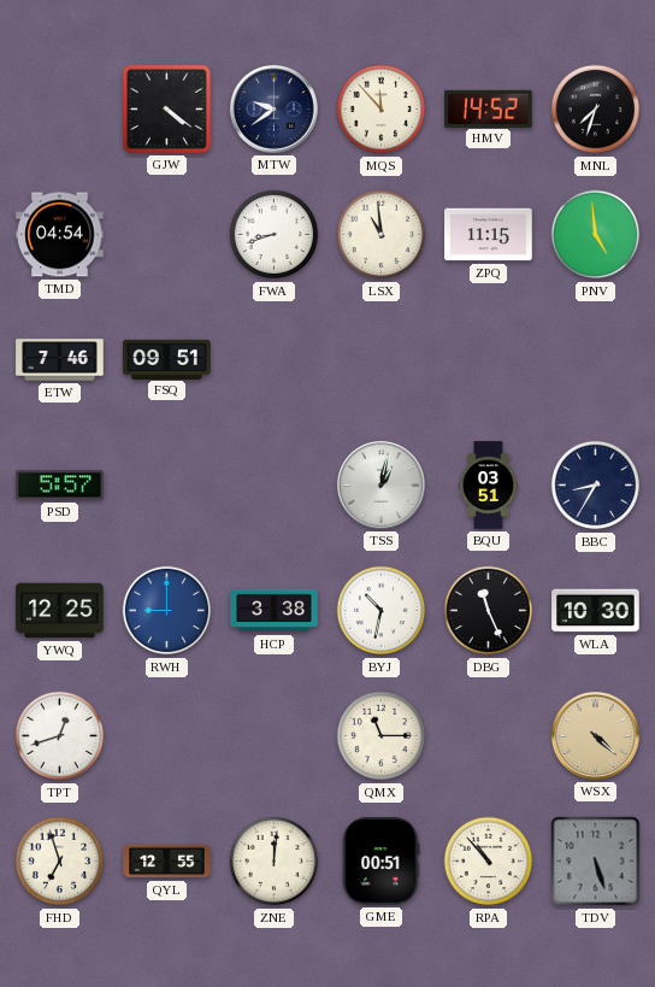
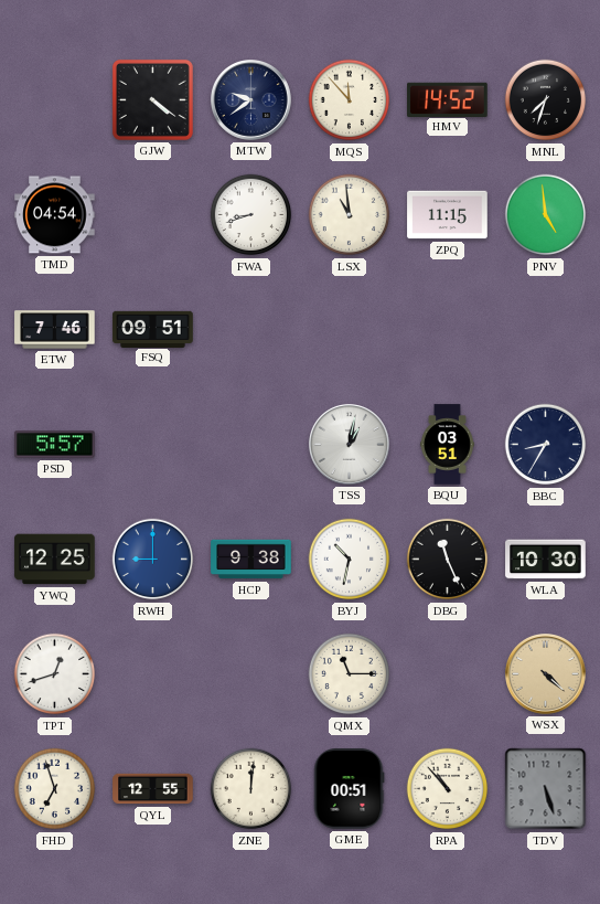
HCP: 3:38 -> 9:38 (251, 560)
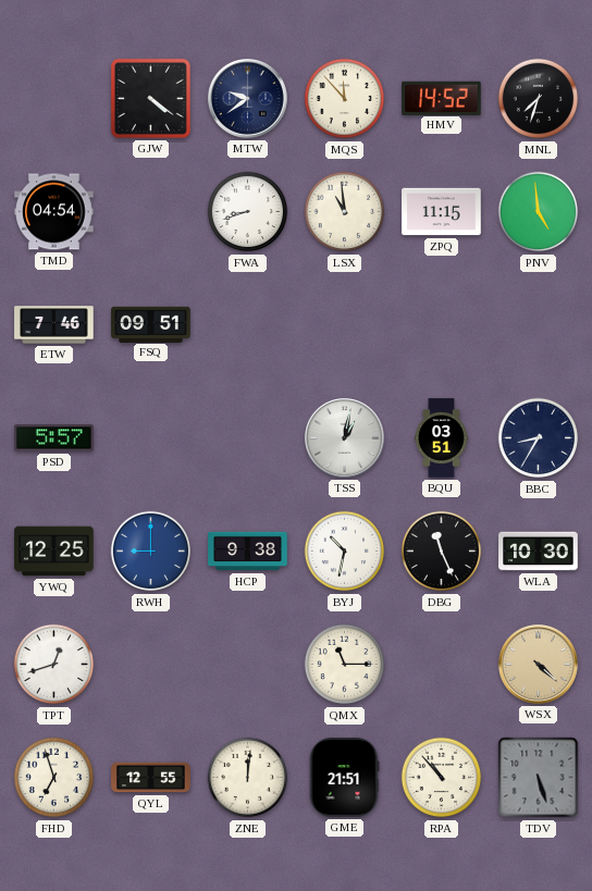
GME: 00:51 -> 21:51 (344, 778)
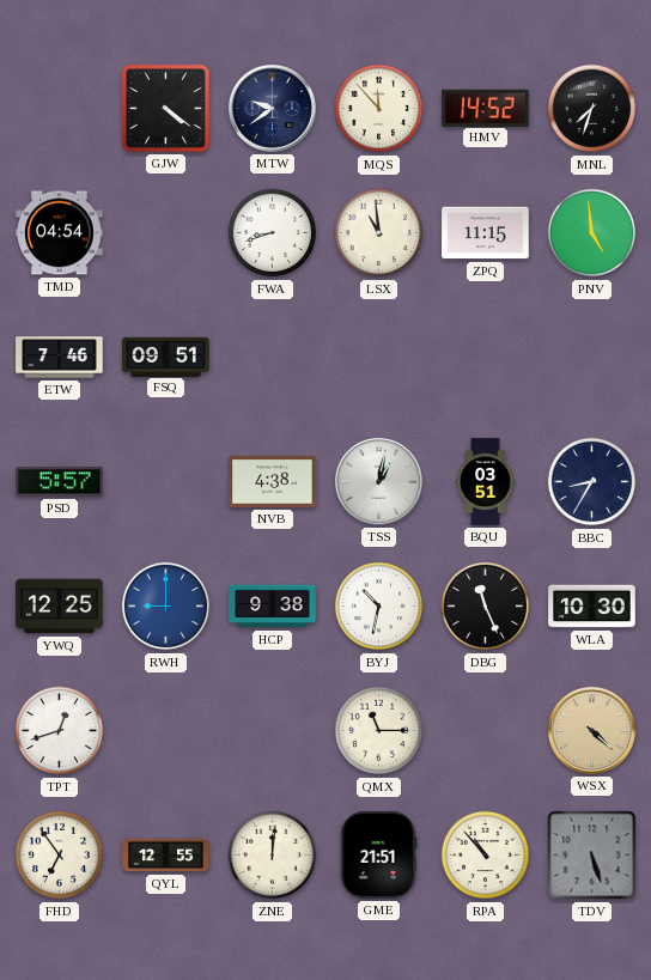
NVB: none -> 4:38 (273, 482)
FHD: 6:57 -> 6:54 (60, 856)
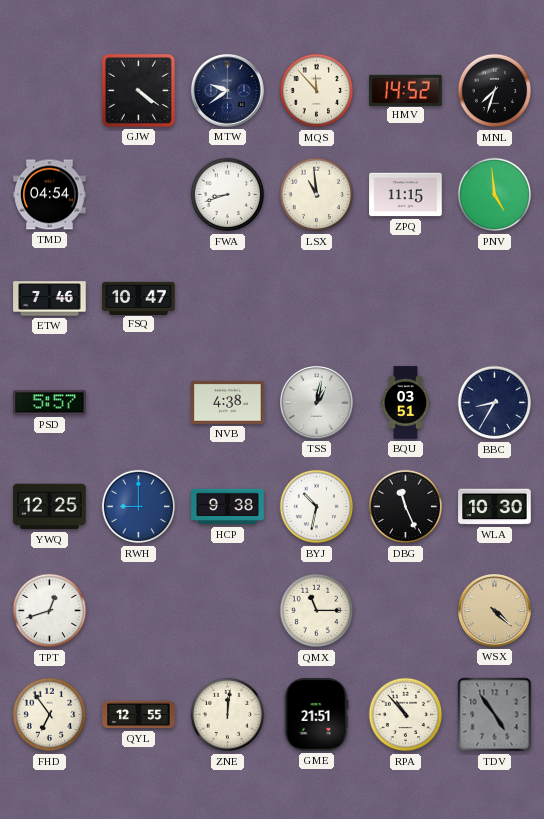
FSQ: 09:51 -> 10:47 (139, 298)
TDV: 5:27 -> 4:54 (495, 715)
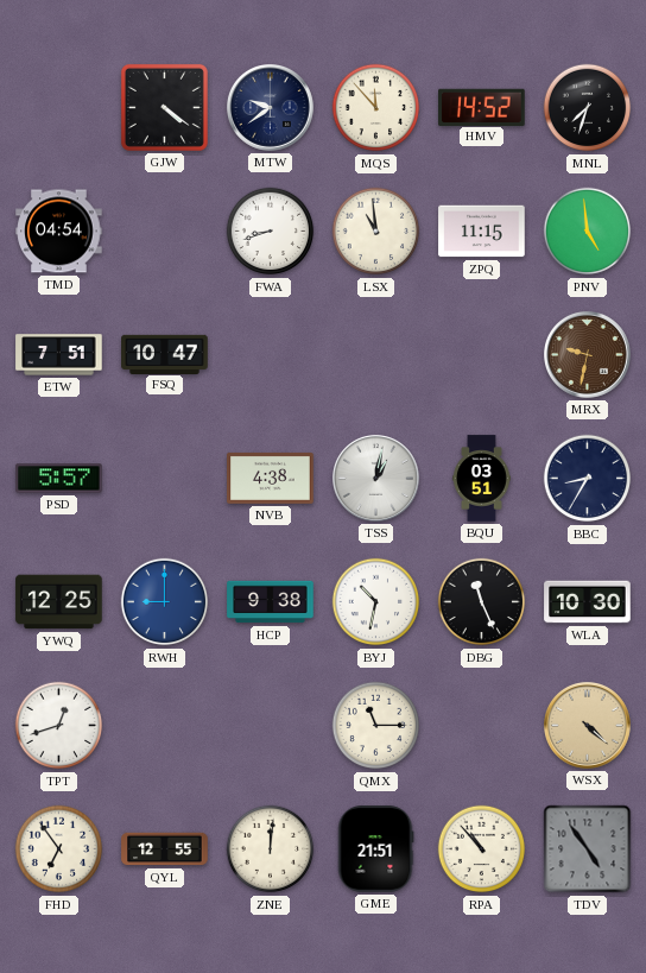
ETW: 7:46 -> 7:51 (59, 355)
MRX: none -> 9:32 (588, 355)
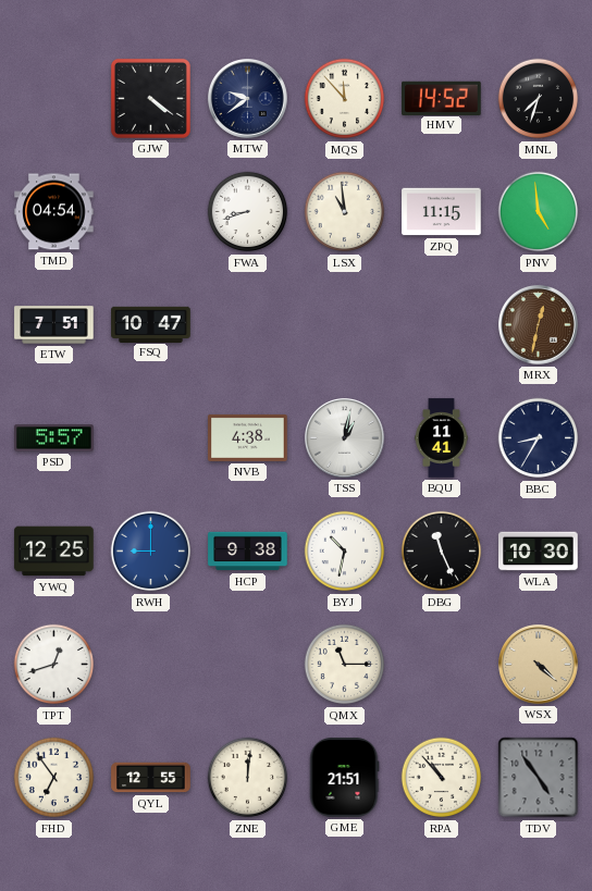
MRX: 9:32 -> 12:32 (539, 325)
BQU: 03:51 -> 11:41 (441, 438)
